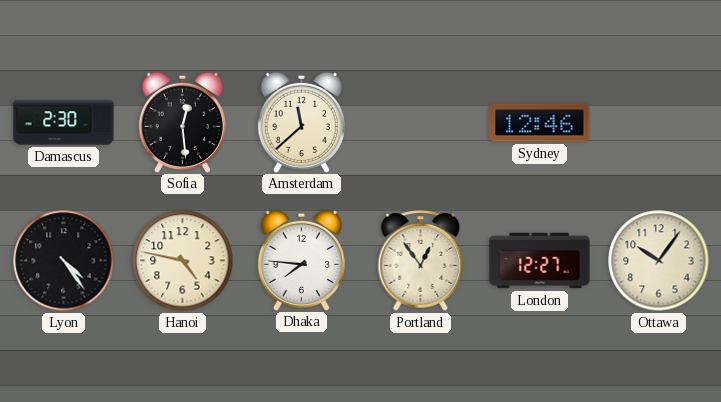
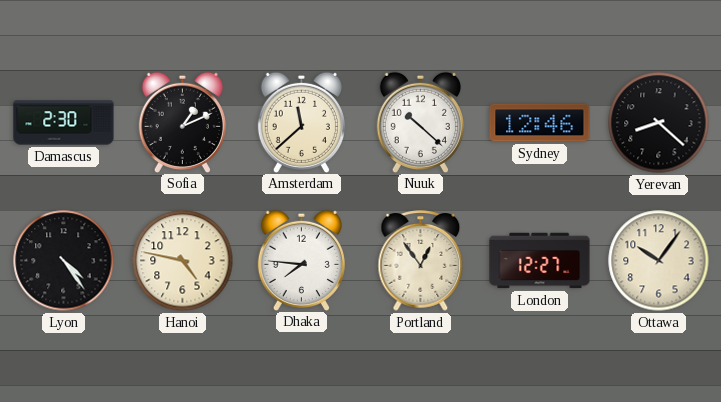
Sofia: 12:29 -> 1:11 (182, 122)
Nuuk: none -> 10:22 (420, 122)
Yerevan: none -> 8:22 (659, 123)
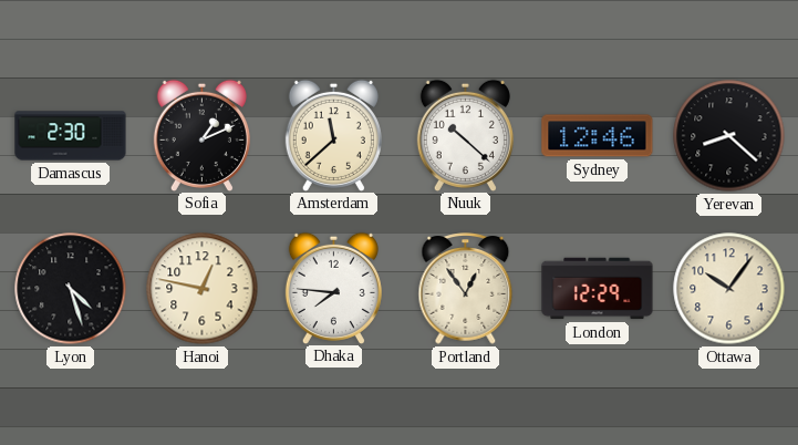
Lyon: 4:24 -> 4:27 (71, 289)
Hanoi: 4:47 -> 12:47 (203, 289)
London: 12:27 -> 12:29 (598, 289)
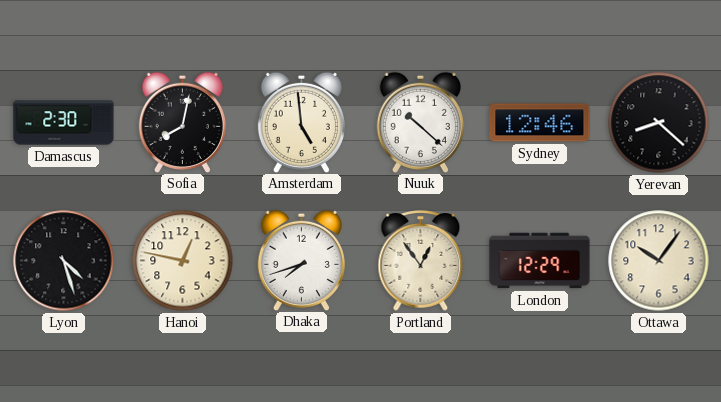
Sofia: 1:11 -> 8:02 (182, 122)
Amsterdam: 11:38 -> 4:59 (301, 122)
Dhaka: 7:46 -> 7:42 (301, 260)
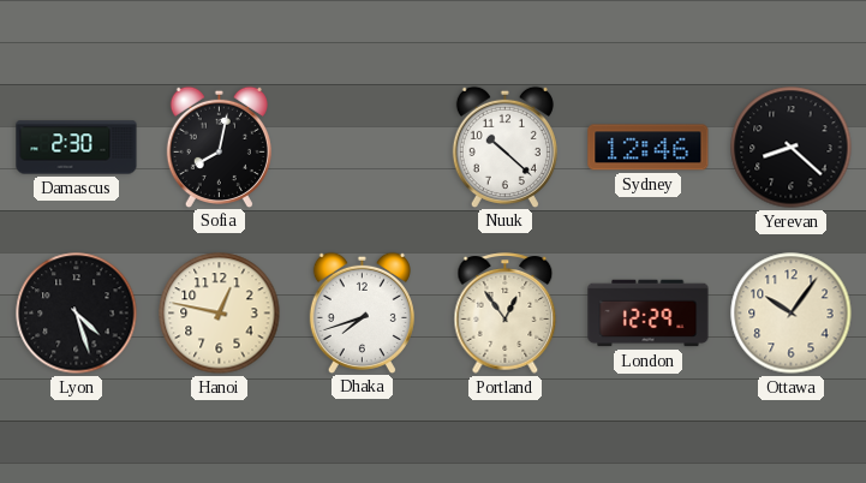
Amsterdam: 4:59 -> none (301, 122)
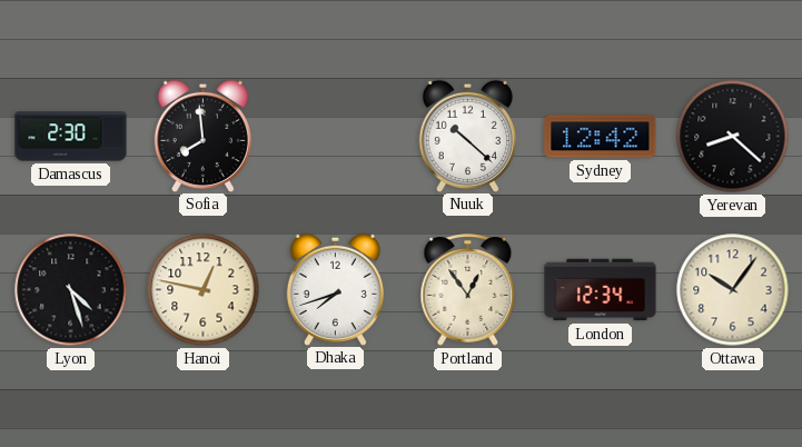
Sofia: 8:02 -> 7:59 (202, 136)
Sydney: 12:46 -> 12:42 (601, 137)
London: 12:29 -> 12:34 (601, 290)
